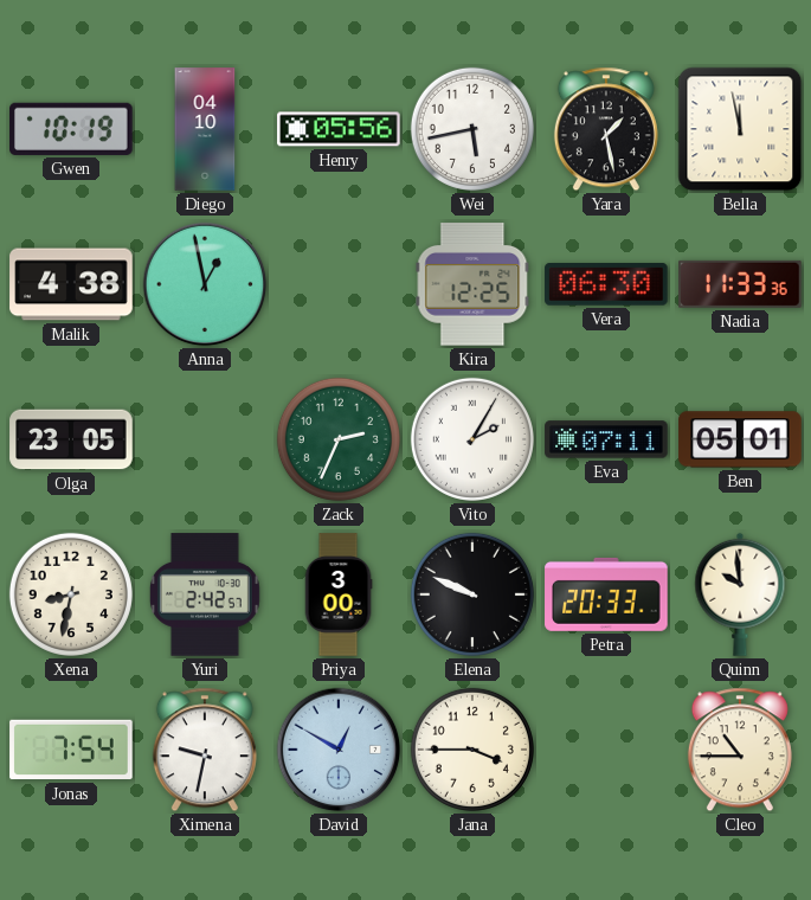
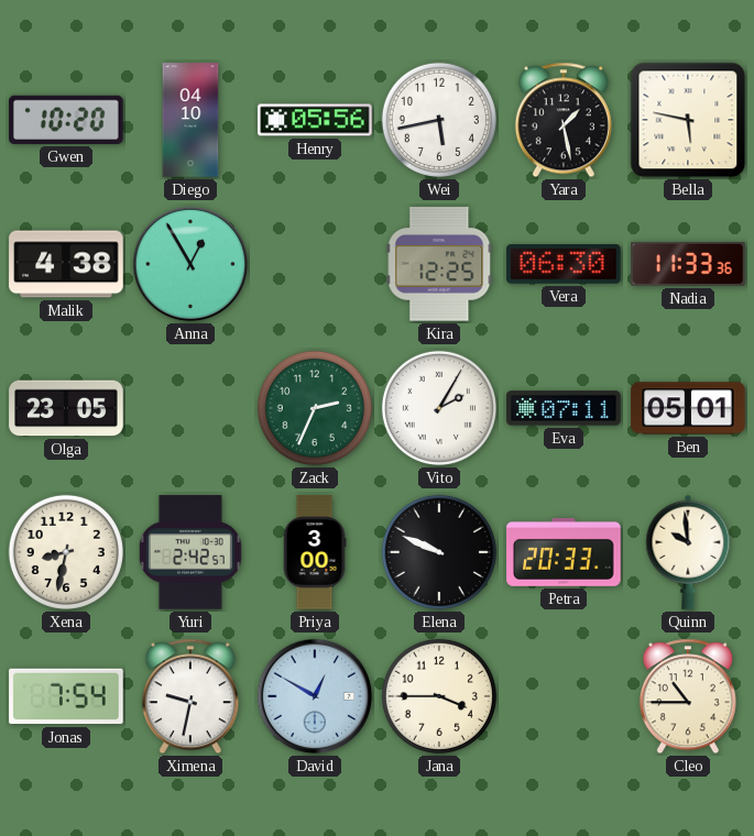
Gwen: 10:19 -> 10:20 (66, 120)
Bella: 11:58 -> 5:47 (688, 120)
Anna: 12:58 -> 12:55 (190, 264)
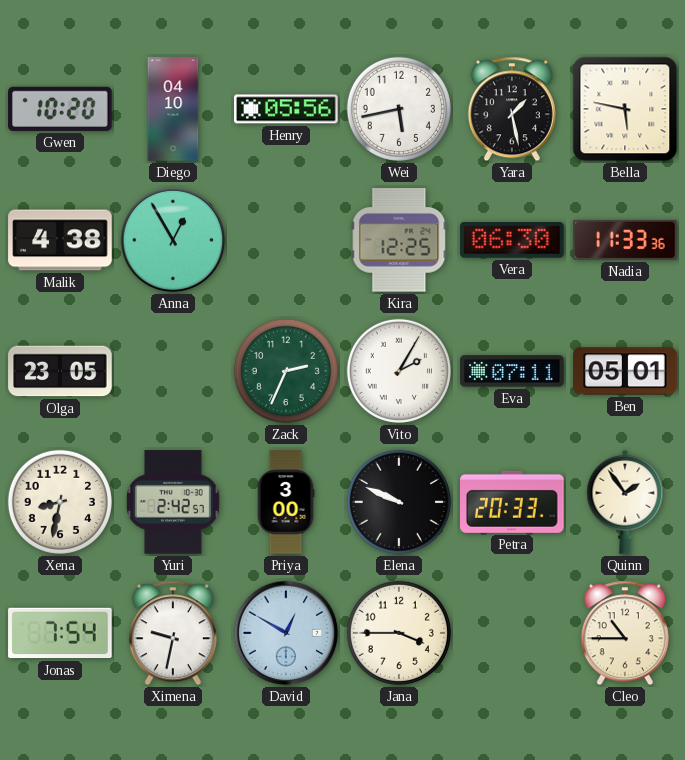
Quinn: 9:59 -> 1:54 (625, 502)
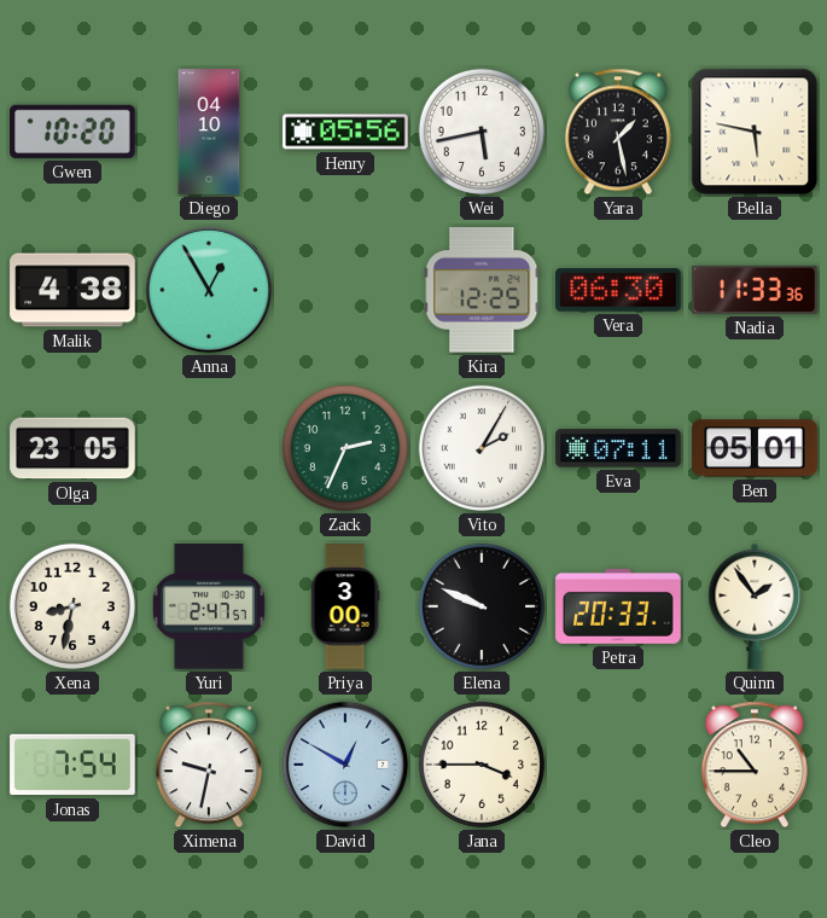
Yuri: 2:42 -> 2:47 (209, 606)
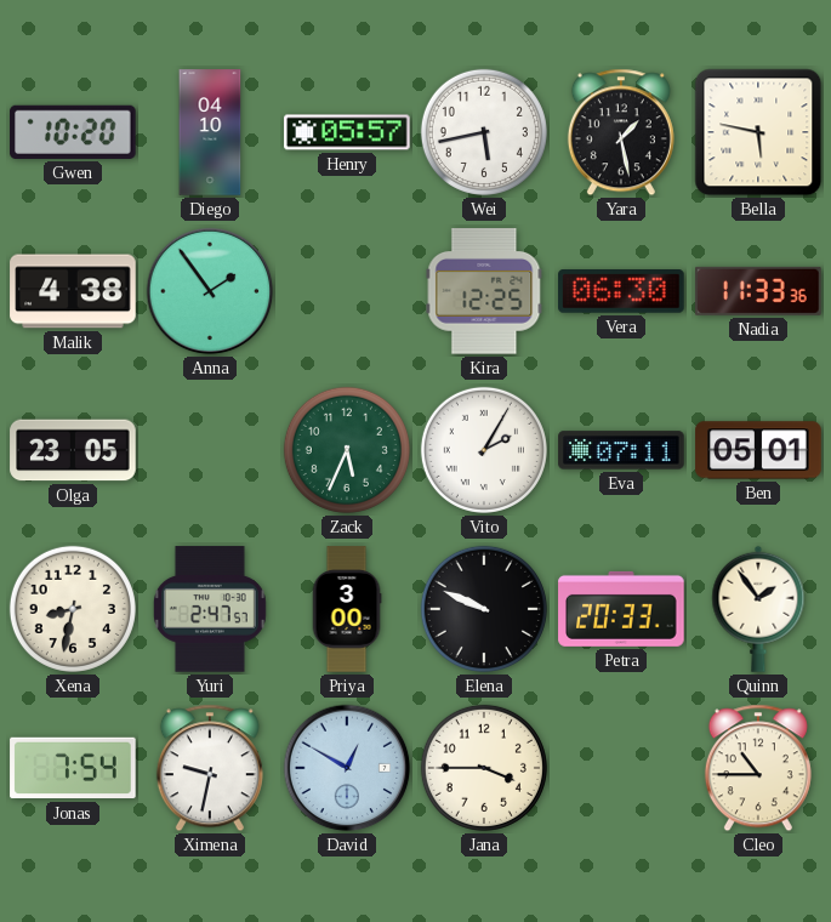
Henry: 05:56 -> 05:57 (347, 132)
Anna: 12:55 -> 1:54 (210, 291)
Zack: 2:34 -> 5:34 (347, 450)
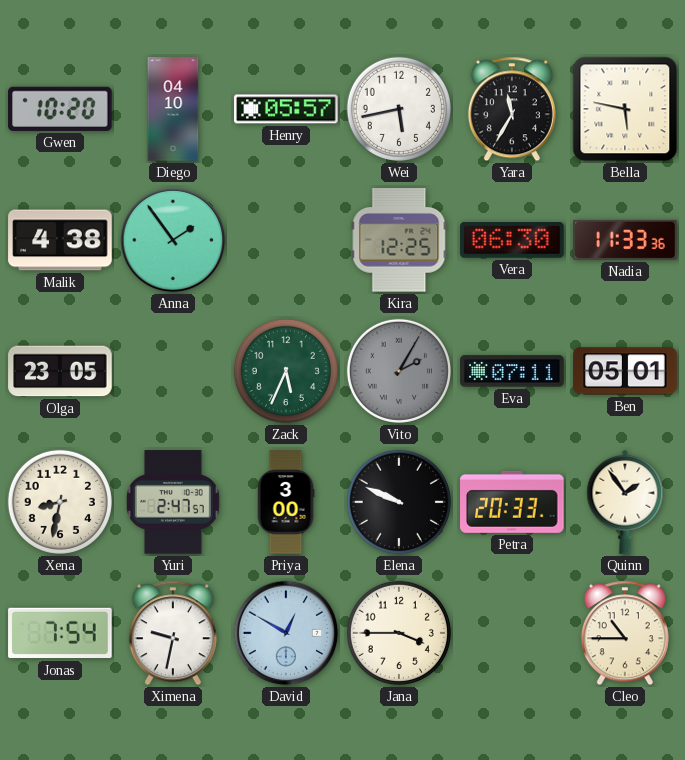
Yara: 1:28 -> 11:35 (512, 109)
Vito dial: white -> grey (399, 371)
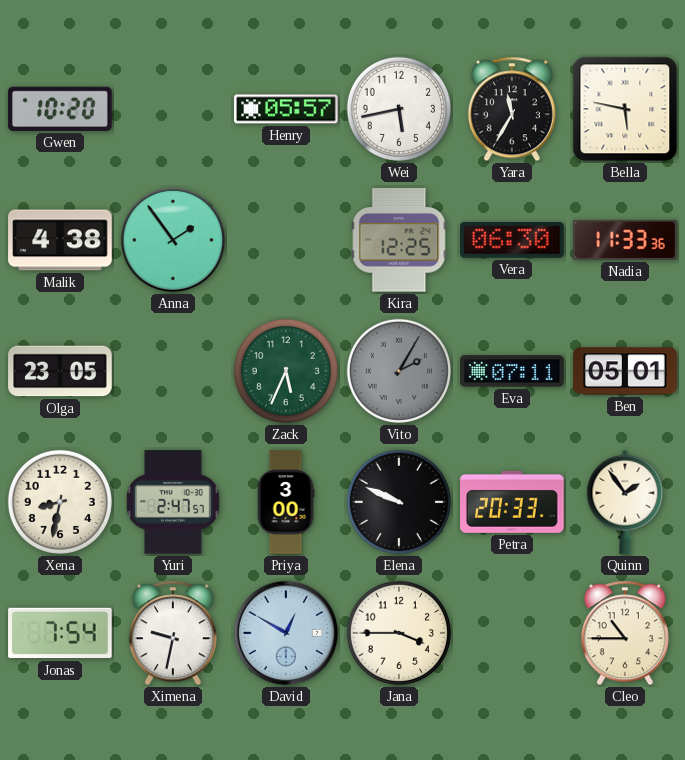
Diego: 04:10 -> none (173, 109)
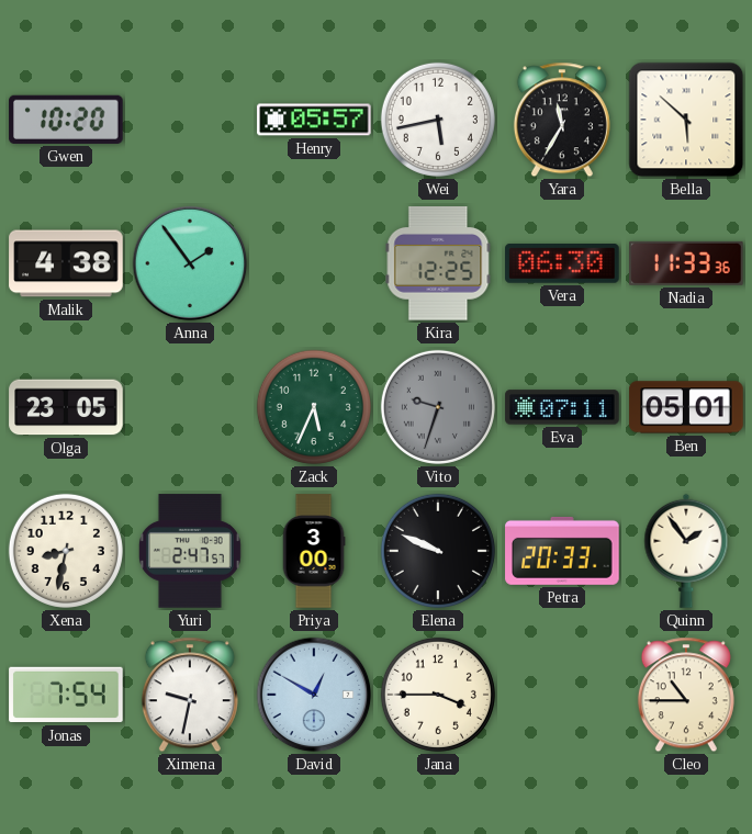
Bella: 5:47 -> 5:52 (686, 120)
Vito: 2:05 -> 9:33 (438, 407)
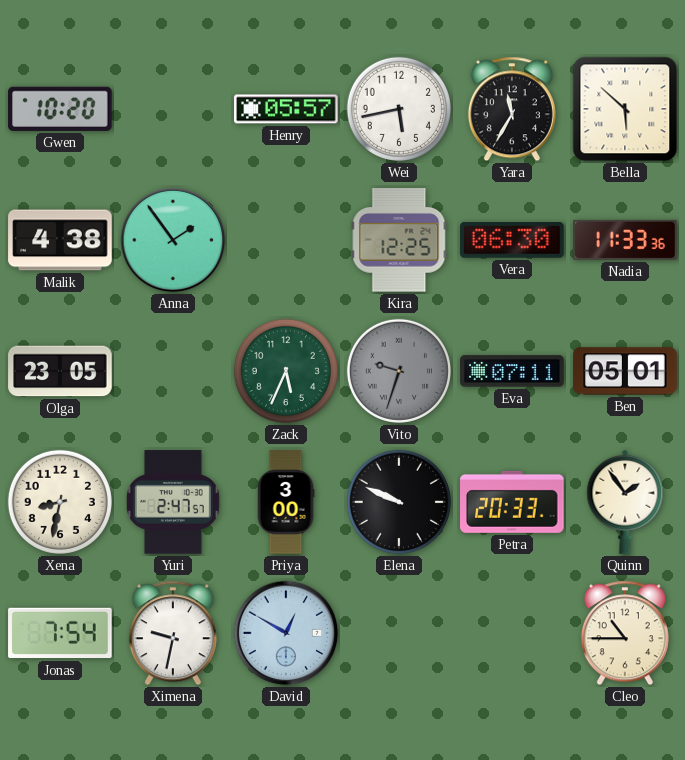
Jana: 3:45 -> none (438, 695)
